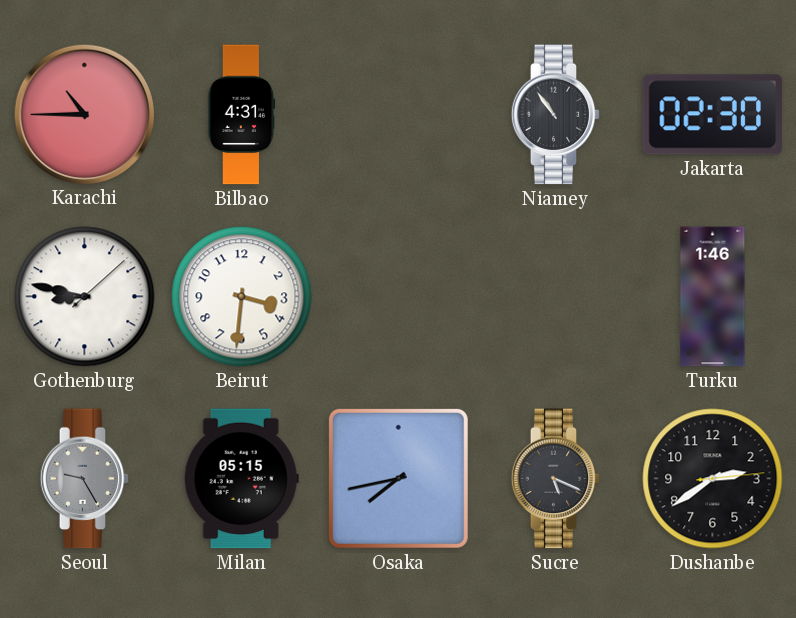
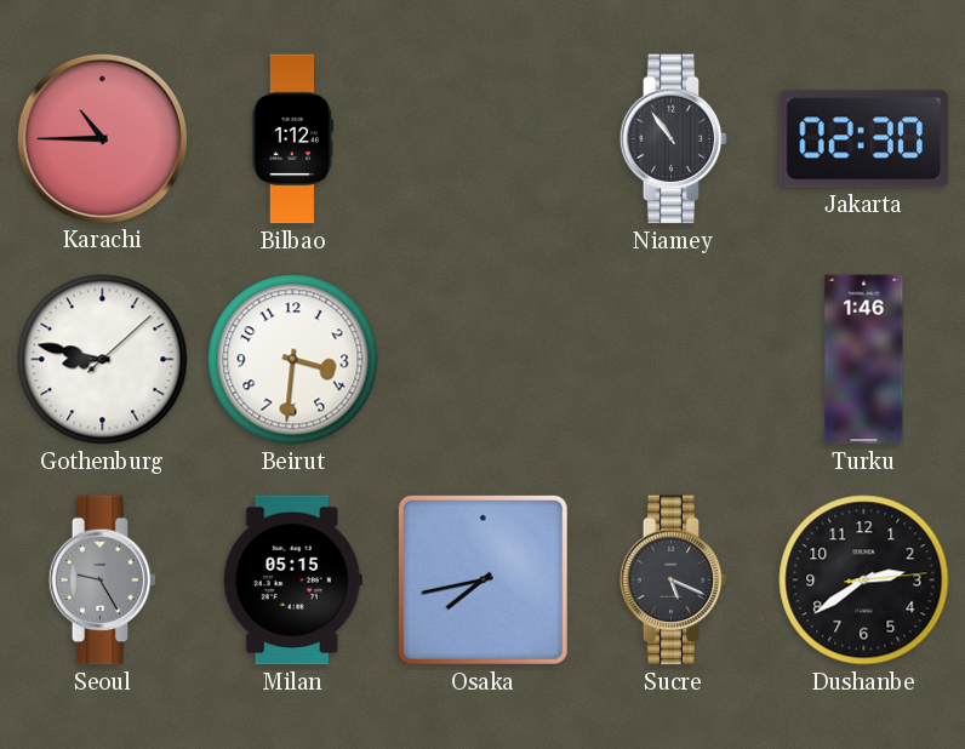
Bilbao: 4:31 -> 1:12 (293, 139)
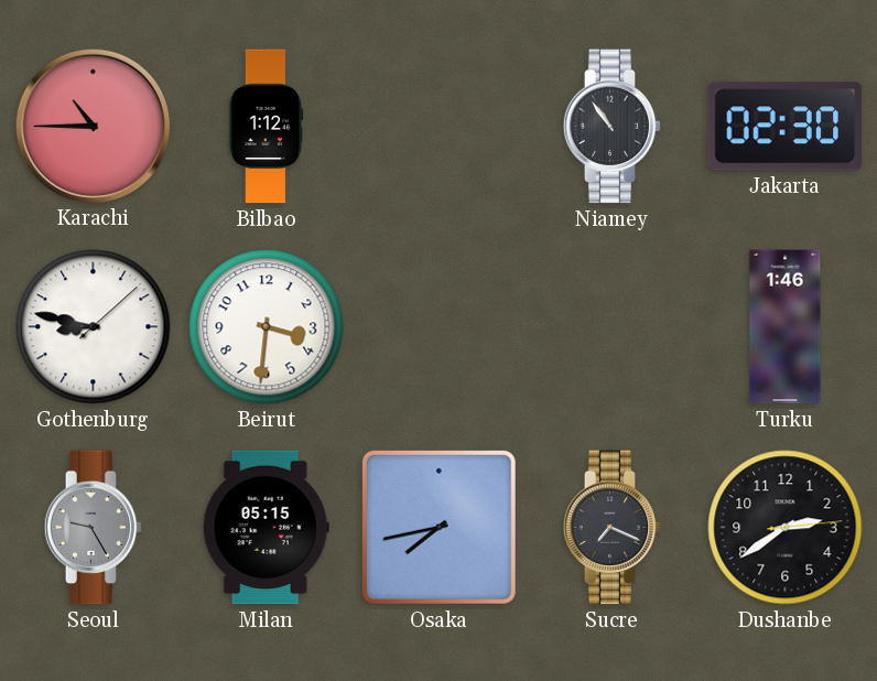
Sucre: 5:19 -> 7:19 (613, 528)
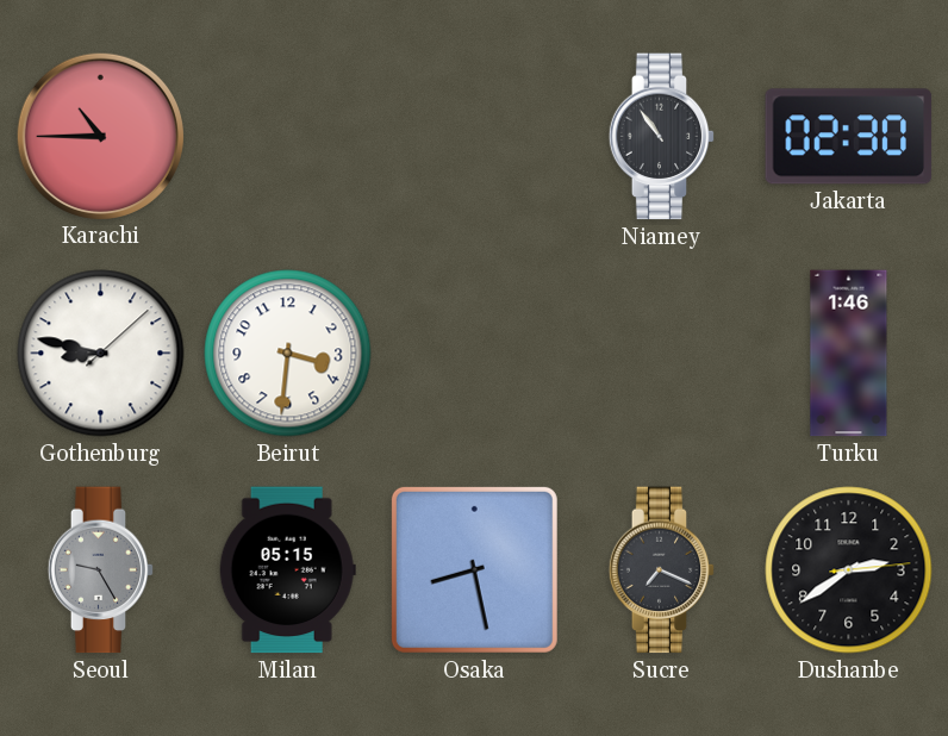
Bilbao: 1:12 -> none (267, 127)
Osaka: 7:43 -> 8:28 (474, 569)
